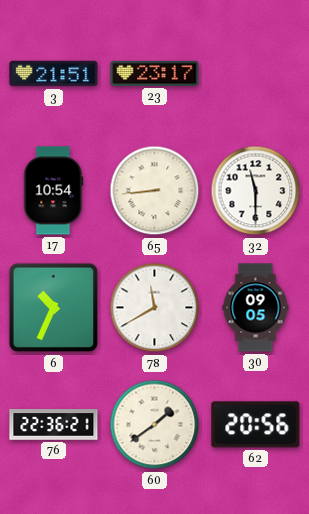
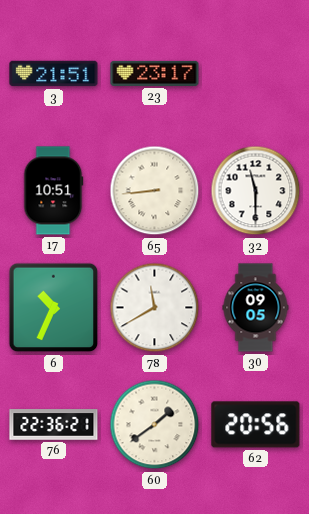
17: 10:54 -> 10:51 (53, 191)
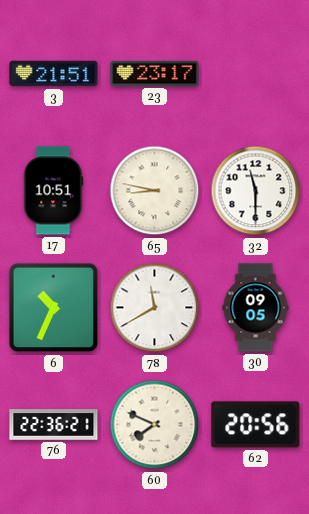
65: 8:44 -> 8:47 (155, 191)
60: 1:39 -> 7:49 (155, 425)
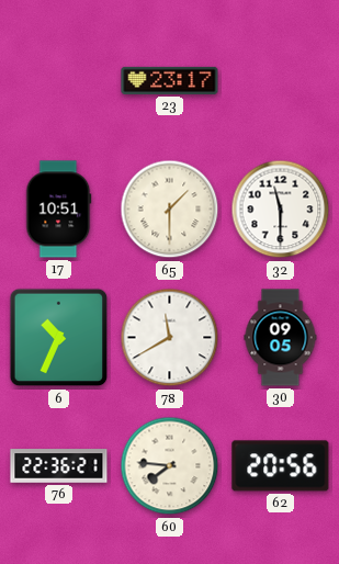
3: 21:51 -> none (54, 74)
65: 8:47 -> 1:30 (170, 210)
60: 7:49 -> 7:46 (170, 466)
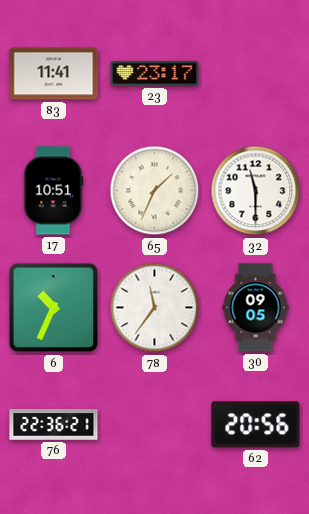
83: none -> 11:41 (54, 74)
65: 1:30 -> 1:34 (155, 191)
78: 11:40 -> 11:36 (155, 308)
60: 7:46 -> none (170, 466)
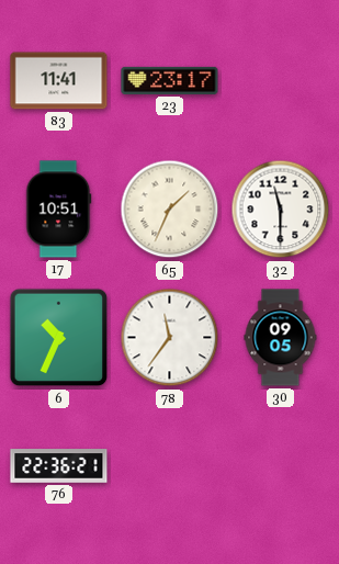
62: 20:56 -> none (256, 425)
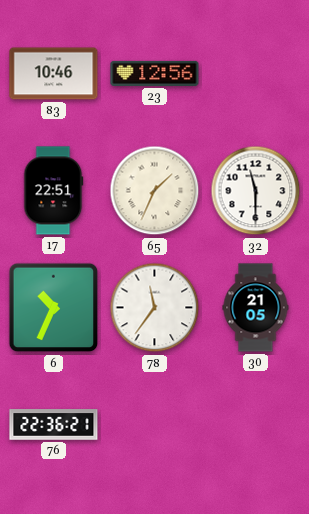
83: 11:41 -> 10:46 (54, 74)
23: 23:17 -> 12:56 (155, 73)
17: 10:51 -> 22:51 (53, 191)
30: 09:05 -> 21:05 (256, 308)
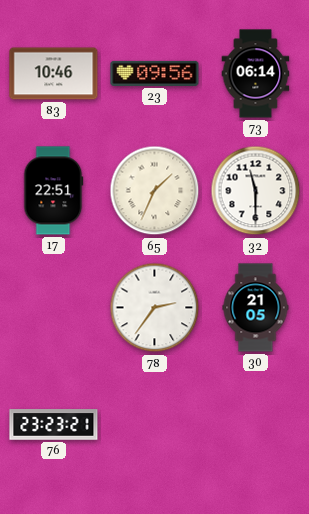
23: 12:56 -> 09:56 (155, 73)
73: none -> 06:14 (256, 74)
6: 10:34 -> none (54, 308)
78: 11:36 -> 2:36 (155, 308)
76: 22:36 -> 23:23 (54, 425)
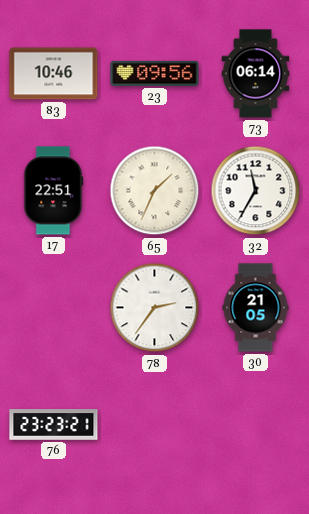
32: 11:30 -> 11:35 (256, 191)
